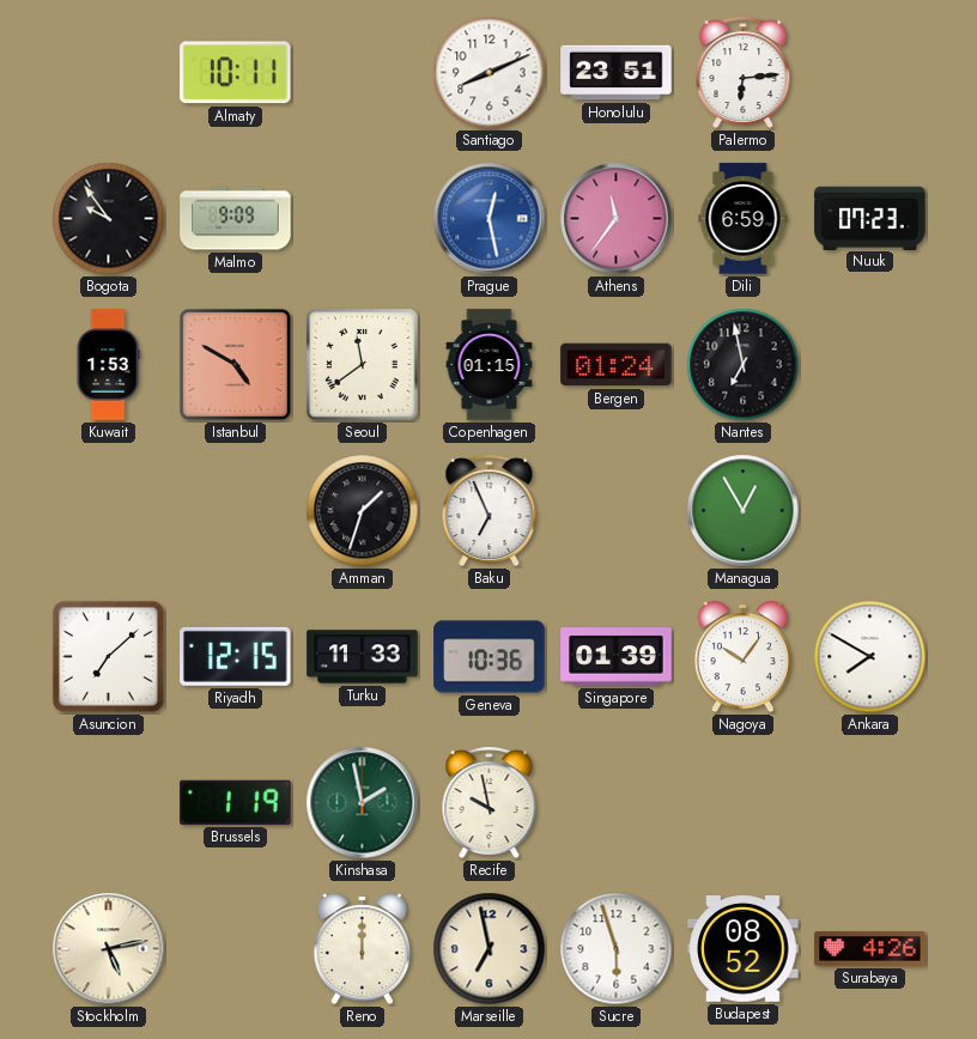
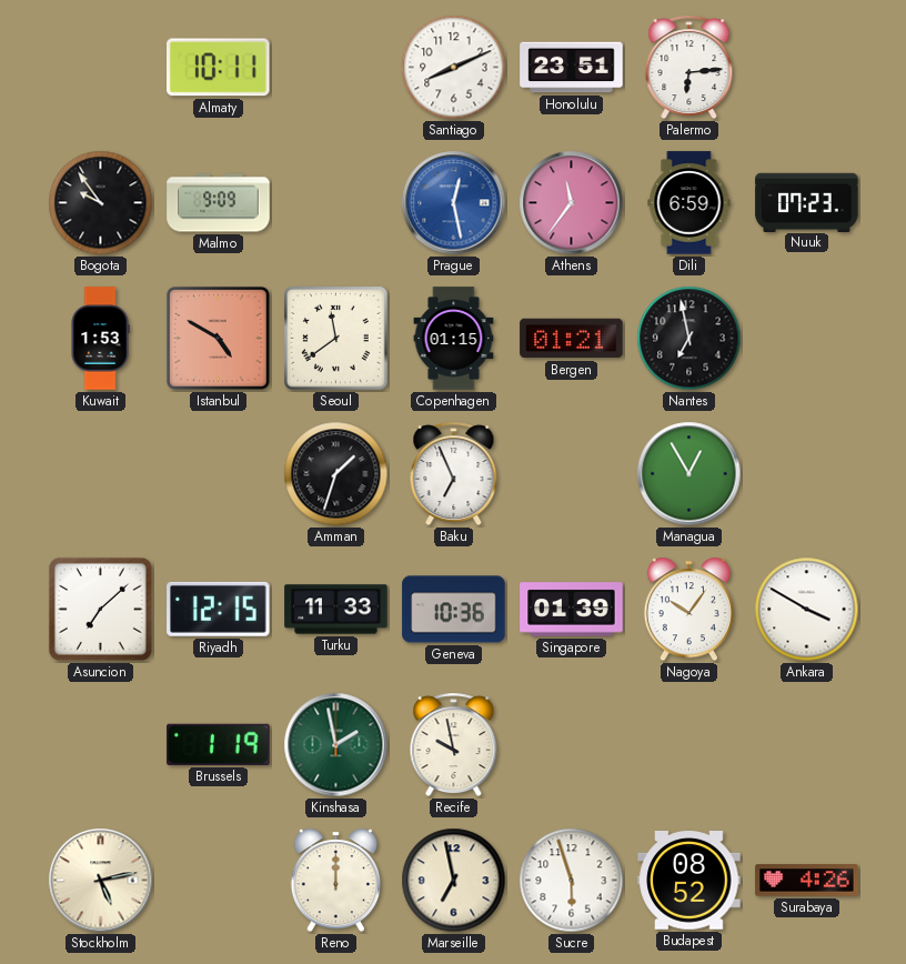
Bergen: 01:24 -> 01:21 (572, 339)
Ankara: 7:50 -> 3:50 (807, 610)
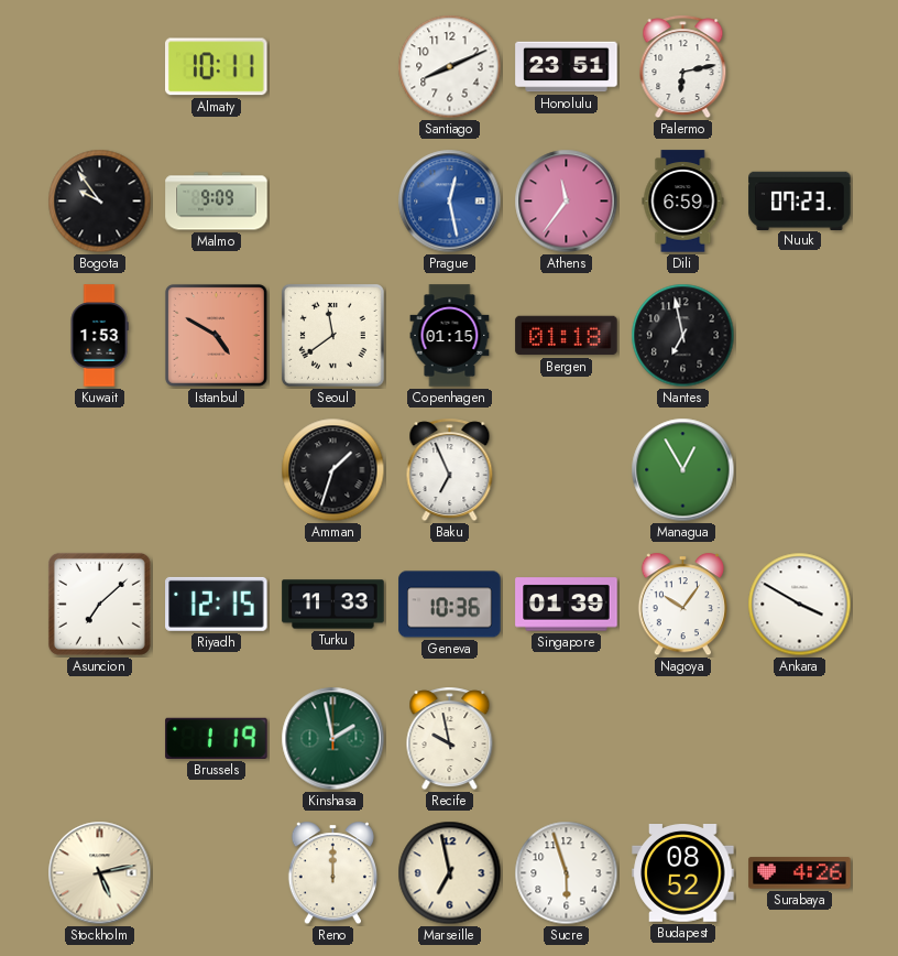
Palermo: 6:14 -> 6:13 (683, 67)
Bergen: 01:21 -> 01:18 (567, 336)
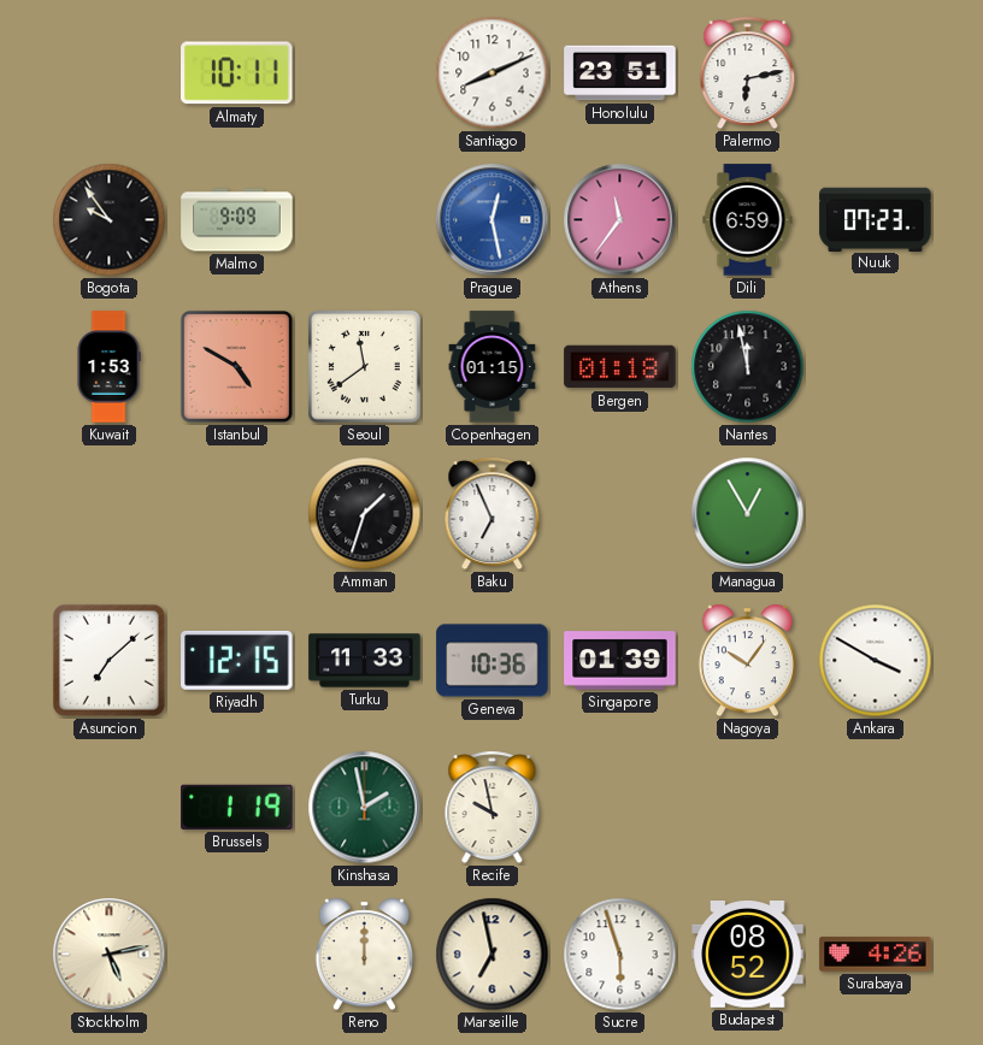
Nantes: 6:58 -> 11:58 (748, 367)
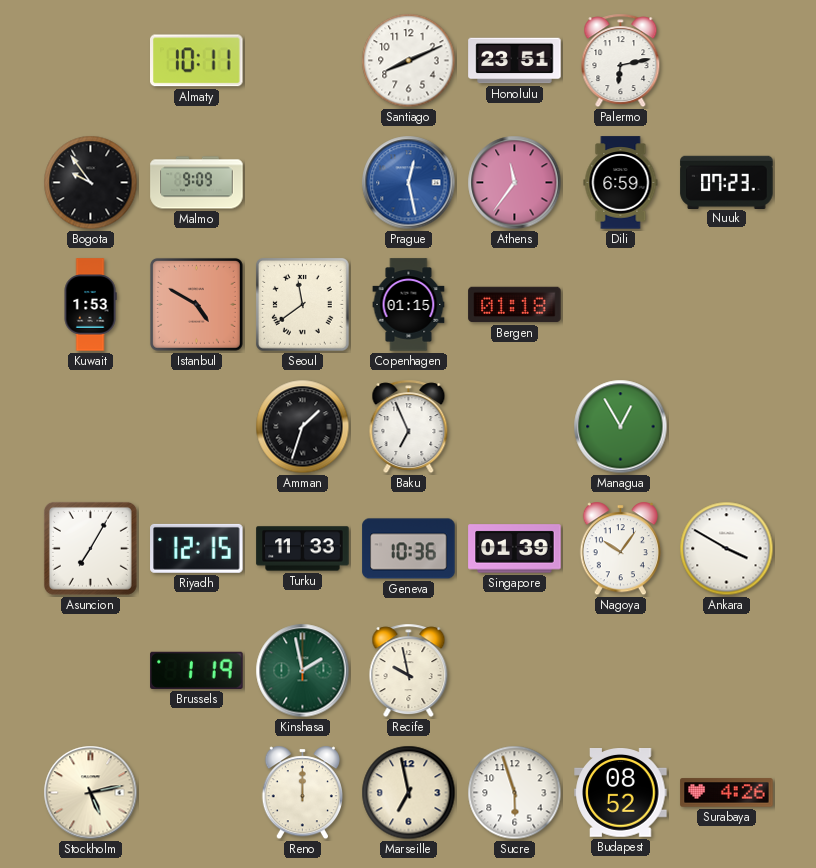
Nantes: 11:58 -> none (748, 367)
Asuncion: 7:08 -> 7:05 (90, 548)
